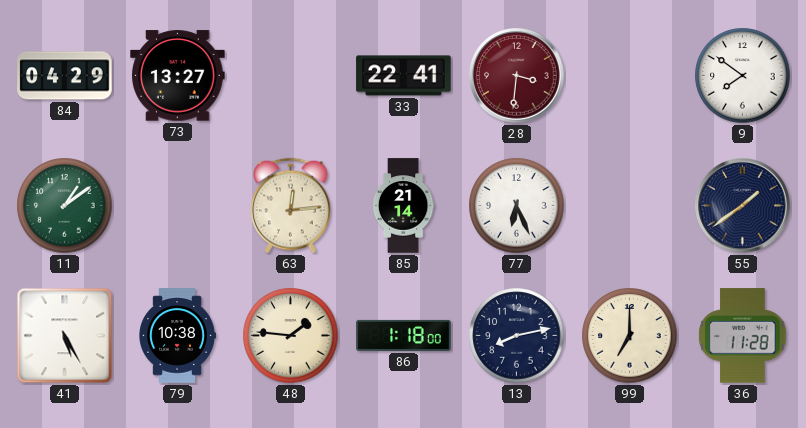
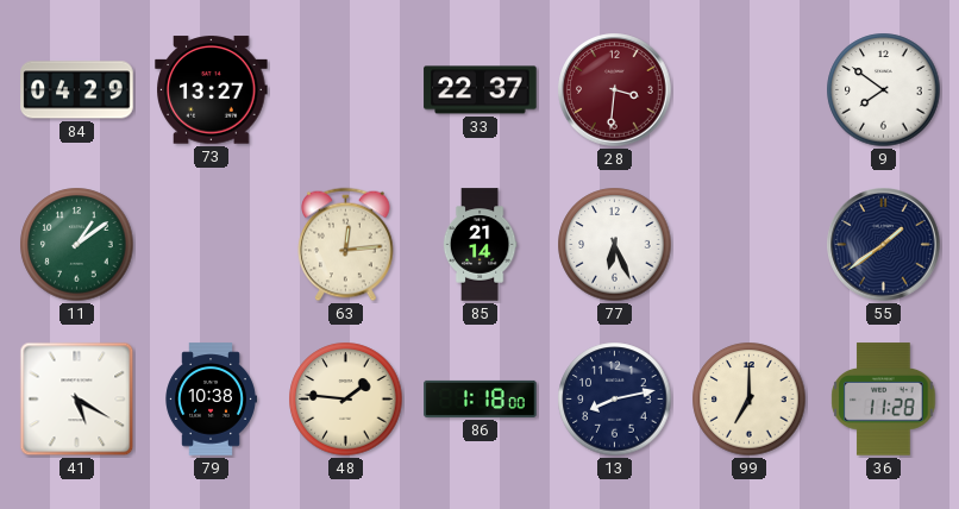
33: 22:41 -> 22:37 (481, 90)
41: 5:25 -> 5:20 (77, 400)
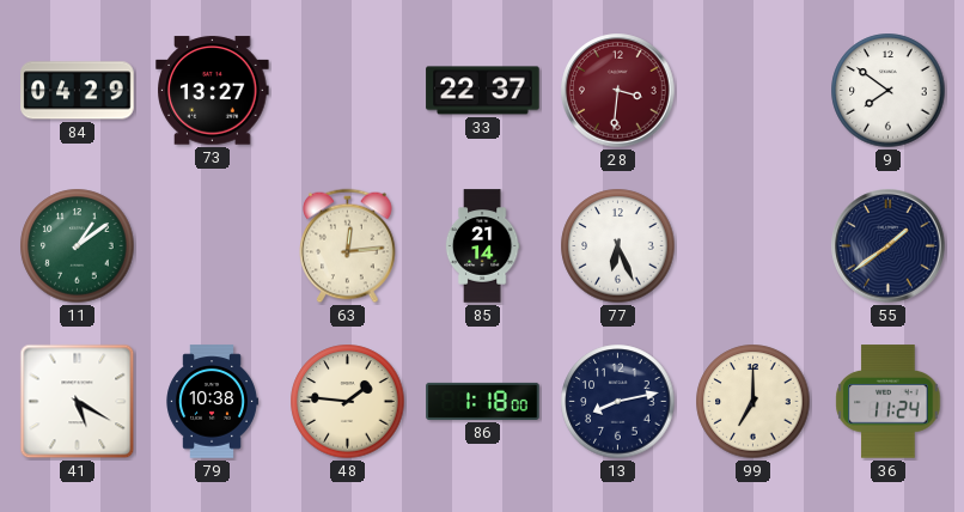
36: 11:28 -> 11:24 (889, 402)
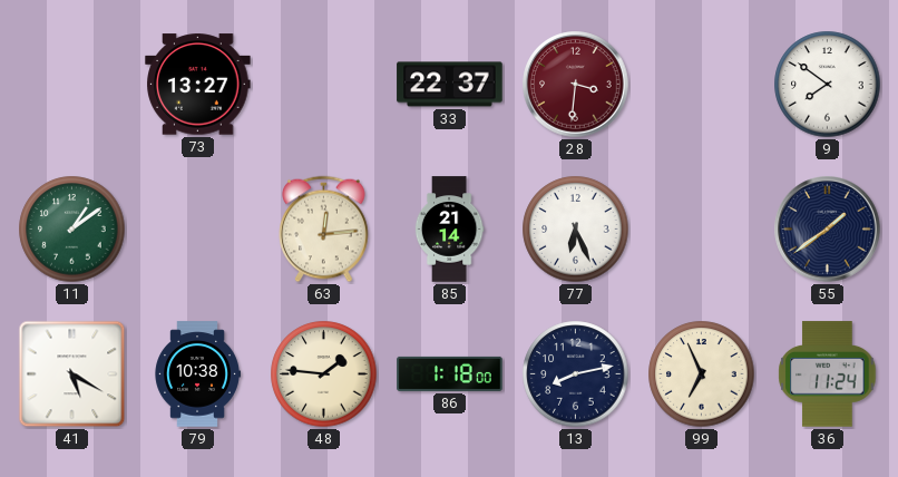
84: 04:29 -> none (78, 91)
99: 7:00 -> 6:56 (702, 374)
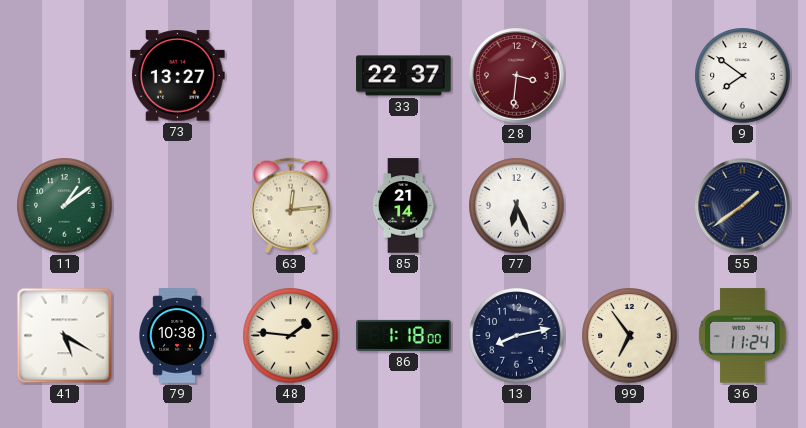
99: 6:56 -> 6:54 (630, 336)
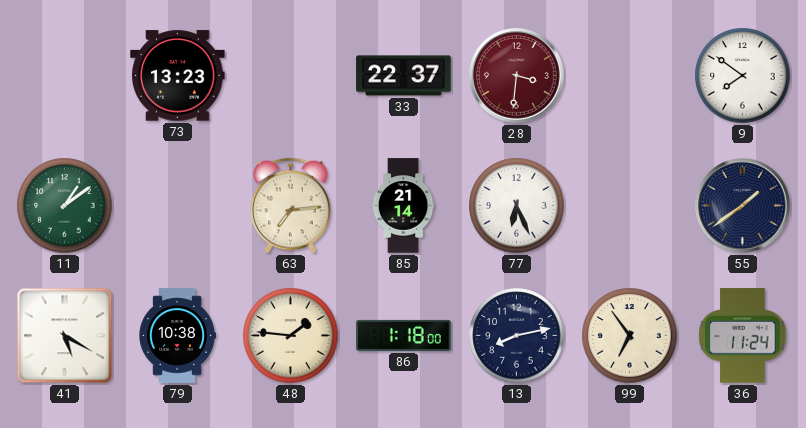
73: 13:27 -> 13:23 (178, 76)
63: 12:14 -> 7:14 (291, 206)
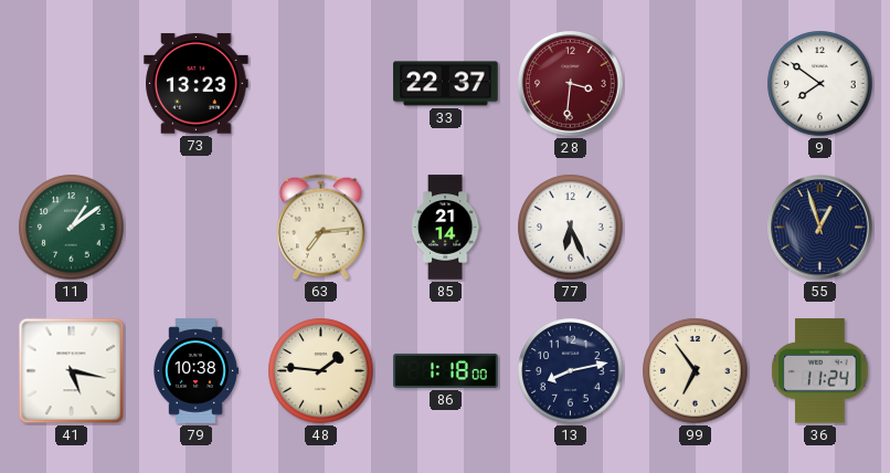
55: 1:39 -> 12:57 (820, 228)
41: 5:20 -> 5:17 (72, 371)
